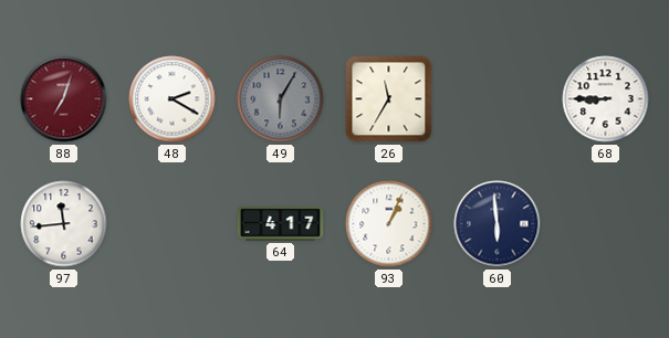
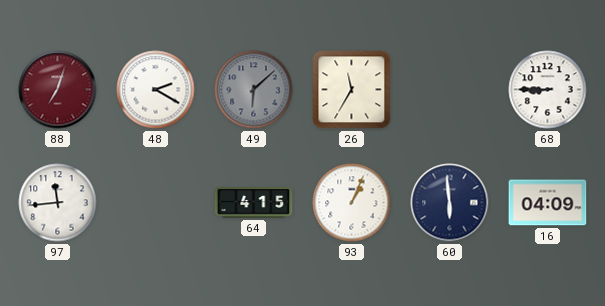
49: 6:05 -> 6:08 (254, 90)
64: 4:17 -> 4:15 (254, 203)
16: none -> 04:09 (548, 203)
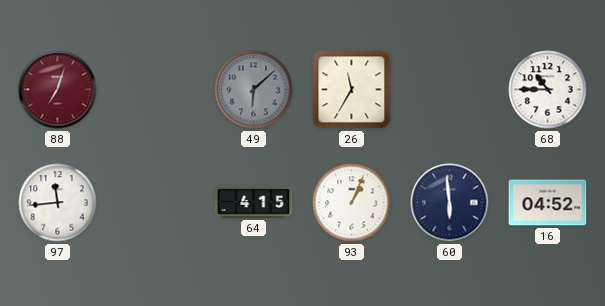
48: 2:20 -> none (156, 90)
68: 8:45 -> 10:45 (548, 90)
16: 04:09 -> 04:52 (548, 203)
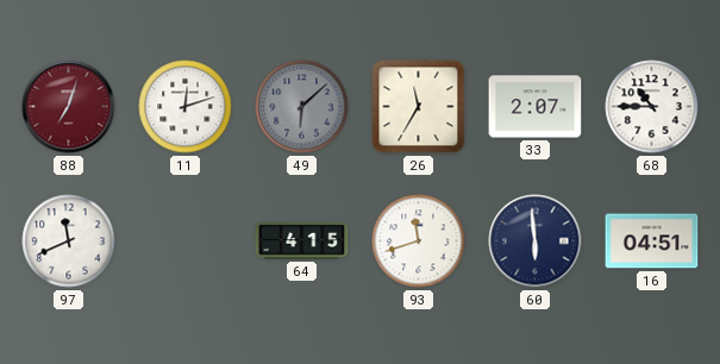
11: none -> 12:12 (186, 107)
33: none -> 2:07 (536, 107)
97: 11:44 -> 11:41 (69, 241)
93: 1:04 -> 11:42 (419, 241)
16: 04:52 -> 04:51 (652, 241)
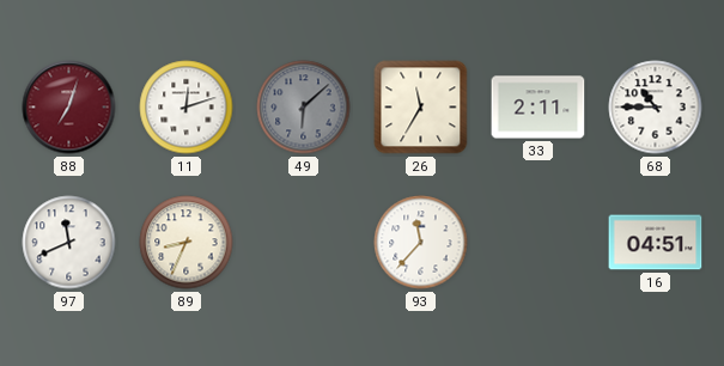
33: 2:07 -> 2:11 (539, 108)
89: none -> 8:34 (187, 243)
64: 4:15 -> none (302, 241)
93: 11:42 -> 11:37 (421, 243)
60: 5:59 -> none (536, 241)
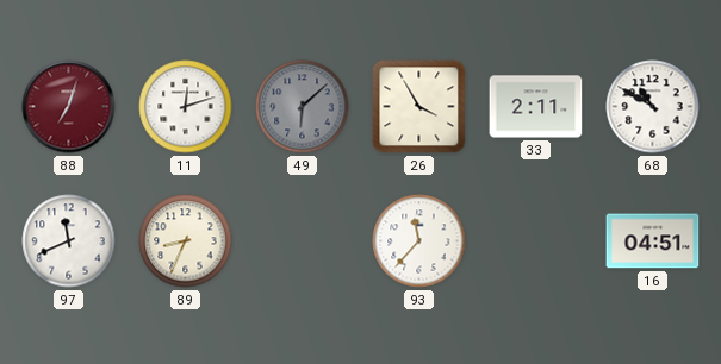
26: 11:35 -> 3:55 (419, 107)
68: 10:45 -> 10:50 (653, 107)
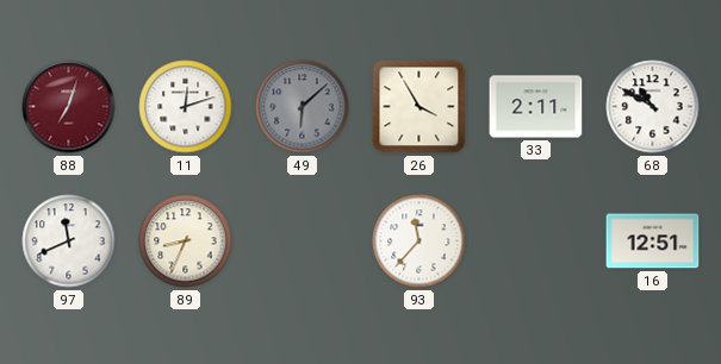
16: 04:51 -> 12:51 (653, 241)
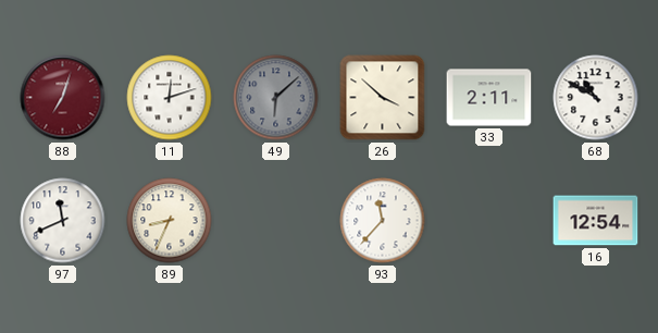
26: 3:55 -> 3:52 (383, 98)
16: 12:51 -> 12:54 (596, 221)
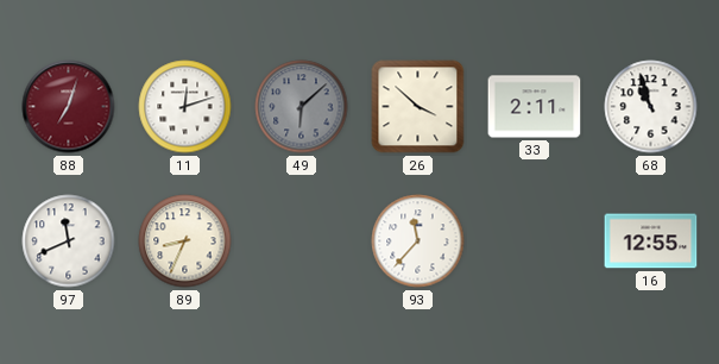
68: 10:50 -> 10:57 (651, 107)
16: 12:54 -> 12:55 (651, 241)
